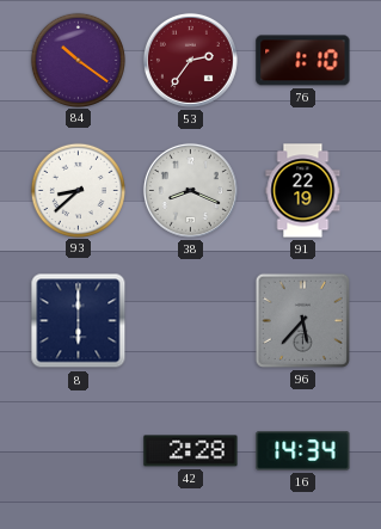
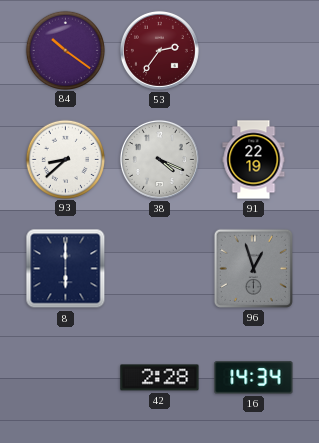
76: 1:10 -> none (303, 61)
38: 8:19 -> 4:19 (159, 159)
96: 5:37 -> 12:57 (253, 268)
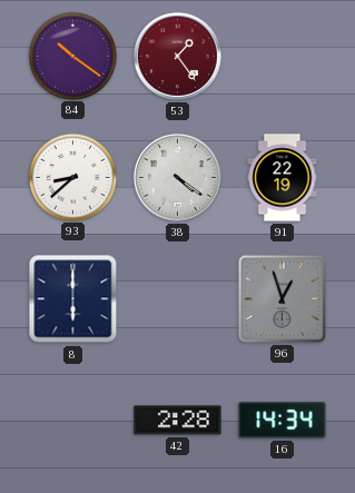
53: 2:36 -> 1:24 (177, 56)
38: 4:19 -> 4:21 (177, 177)
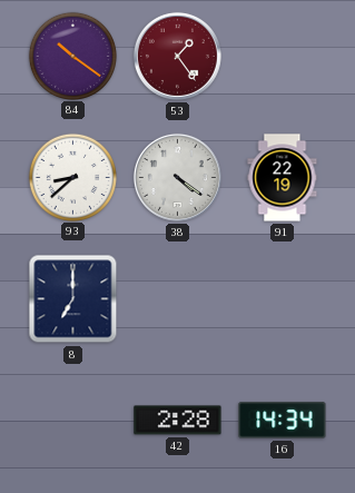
8: 6:00 -> 7:00 (73, 299)
96: 12:57 -> none (282, 298)
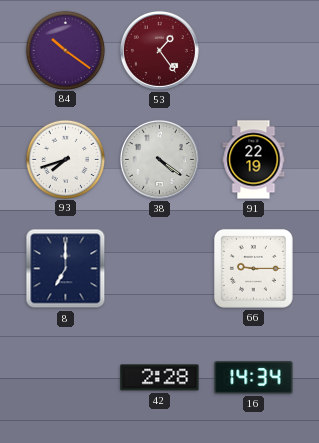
93: 8:38 -> 7:42 (65, 159)
66: none -> 9:15 (253, 268)
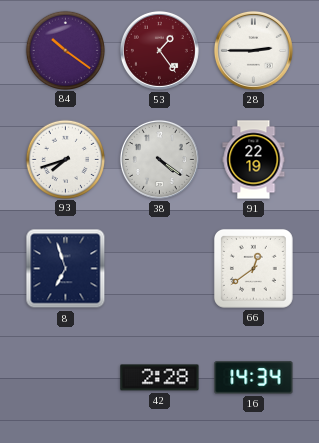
28: none -> 2:45 (253, 50)
8: 7:00 -> 6:57 (66, 269)
66: 9:15 -> 12:39 (253, 268)
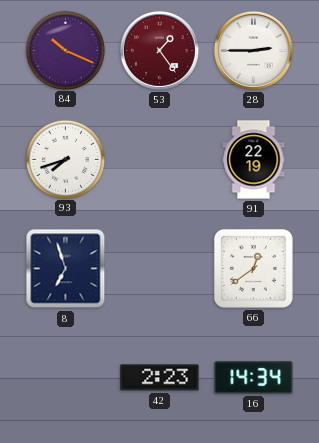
84: 10:21 -> 10:19 (65, 50)
38: 4:21 -> none (159, 159)
42: 2:28 -> 2:23 (160, 378)
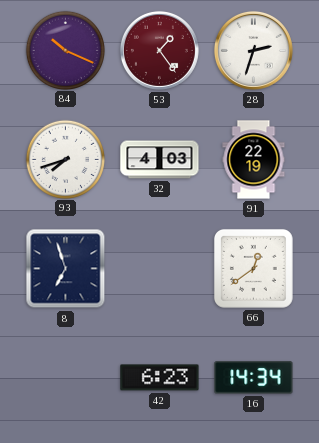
28: 2:45 -> 2:33 (253, 50)
32: none -> 4:03 (160, 160)
42: 2:23 -> 6:23 (160, 378)
